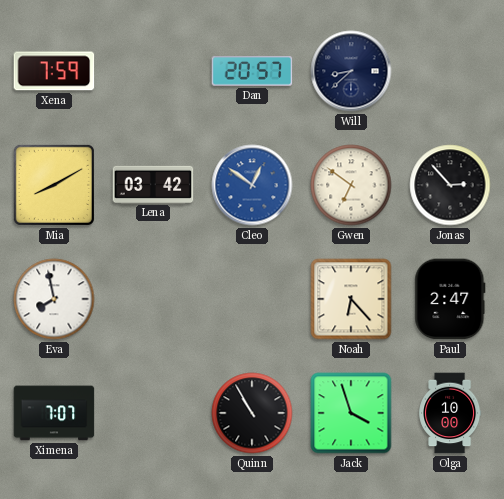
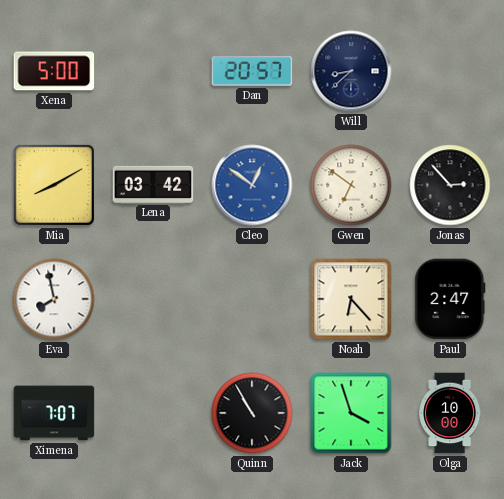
Xena: 7:59 -> 5:00 (54, 71)
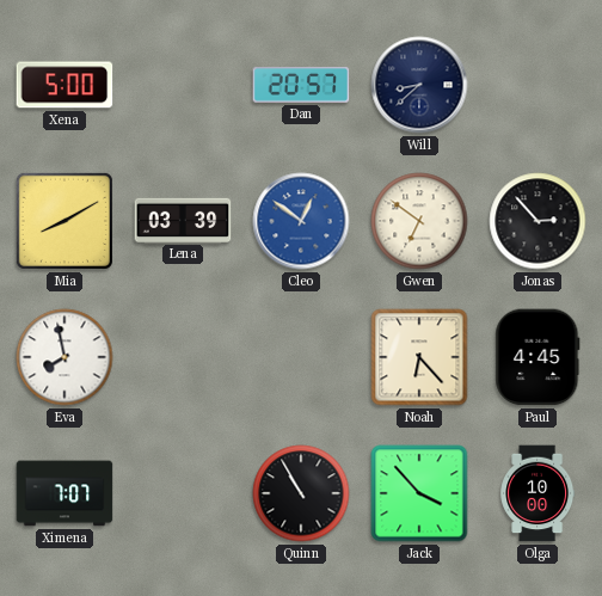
Lena: 03:42 -> 03:39 (183, 220)
Paul: 2:47 -> 4:45 (537, 357)
Jack: 3:57 -> 3:53 (419, 493)
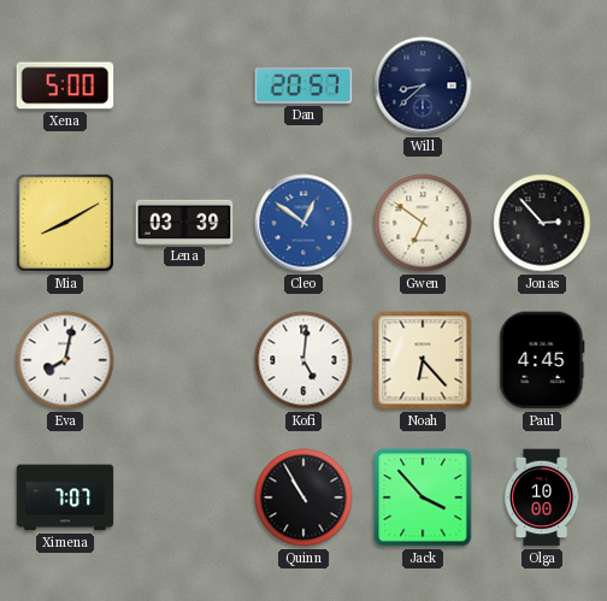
Eva: 7:58 -> 8:02 (65, 360)
Kofi: none -> 5:01 (303, 360)
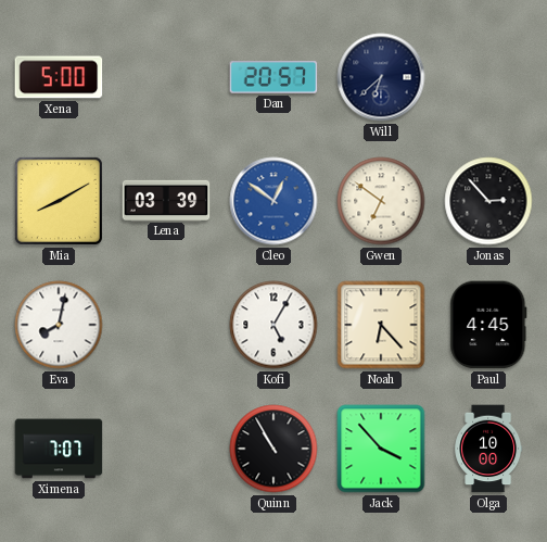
Will: 8:38 -> 6:38 (381, 77)
Kofi: 5:01 -> 5:05 (273, 325)
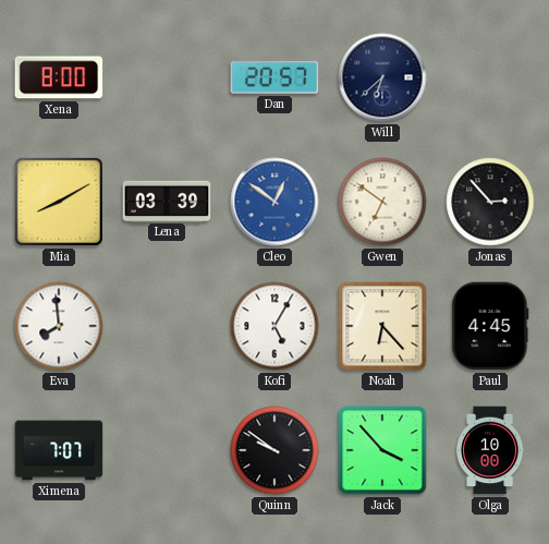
Xena: 5:00 -> 8:00 (59, 77)
Eva: 8:02 -> 7:59 (59, 326)
Quinn: 10:55 -> 9:51 (274, 450)
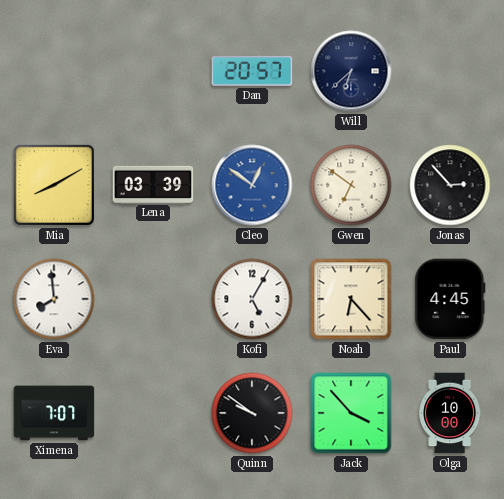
Xena: 8:00 -> none (59, 77)
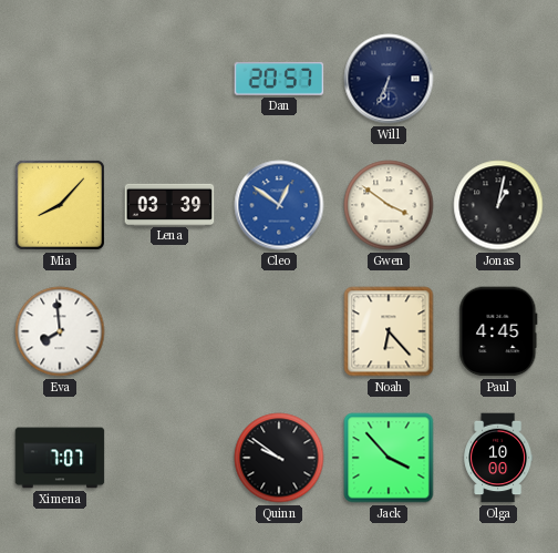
Will: 6:38 -> 6:34 (389, 79)
Mia: 8:10 -> 8:07 (60, 205)
Gwen: 6:51 -> 3:51 (389, 205)
Jonas: 2:53 -> 1:02 (498, 205)
Kofi: 5:05 -> none (252, 299)
